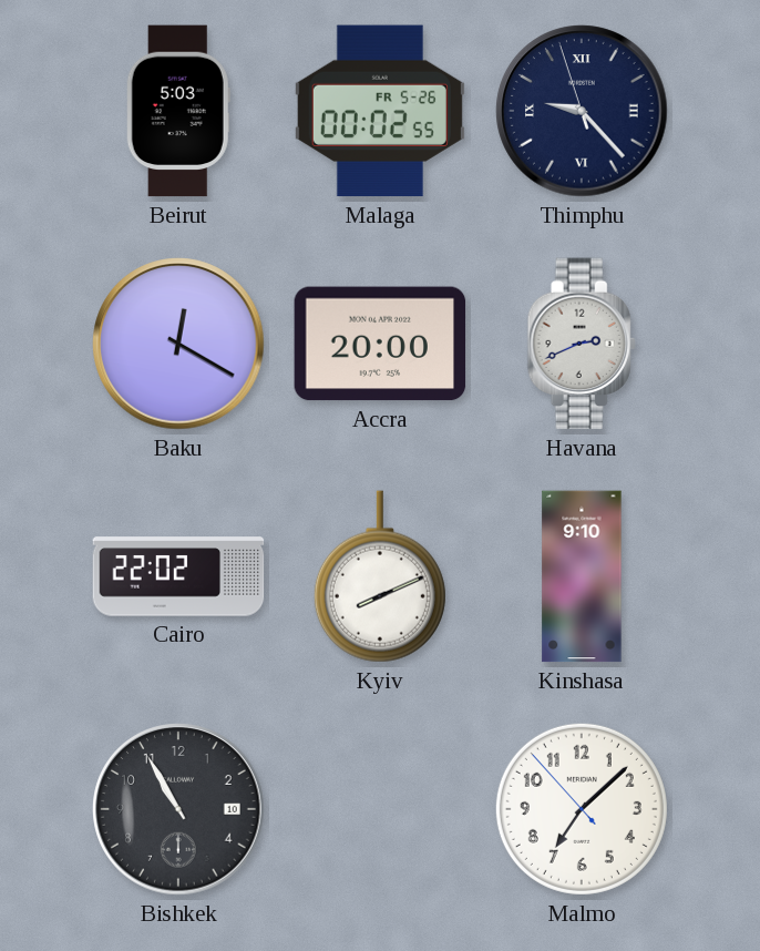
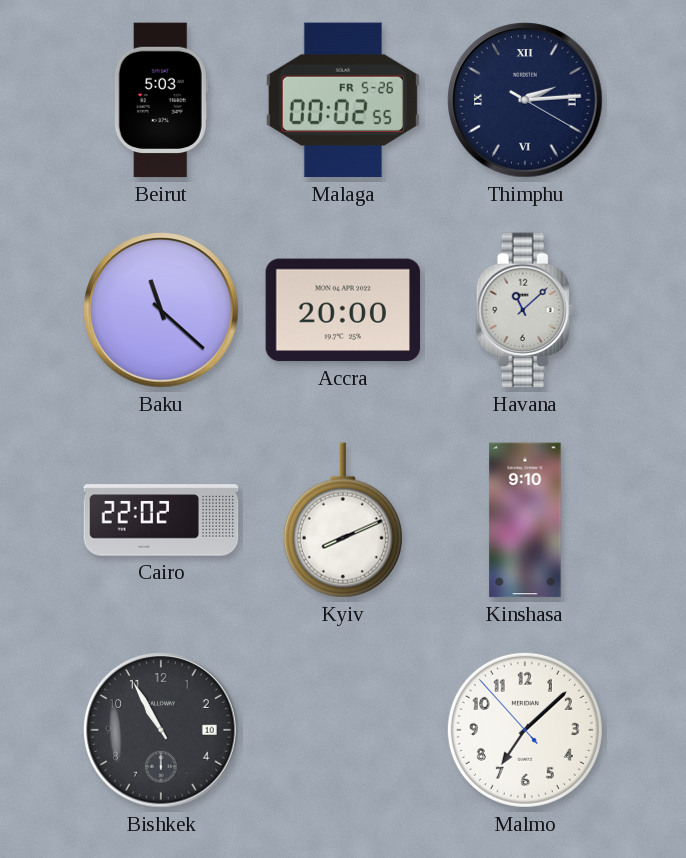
Thimphu: 9:22 -> 2:14 (525, 100)
Baku: 12:20 -> 11:22 (161, 310)
Havana: 2:41 -> 11:08 (525, 310)
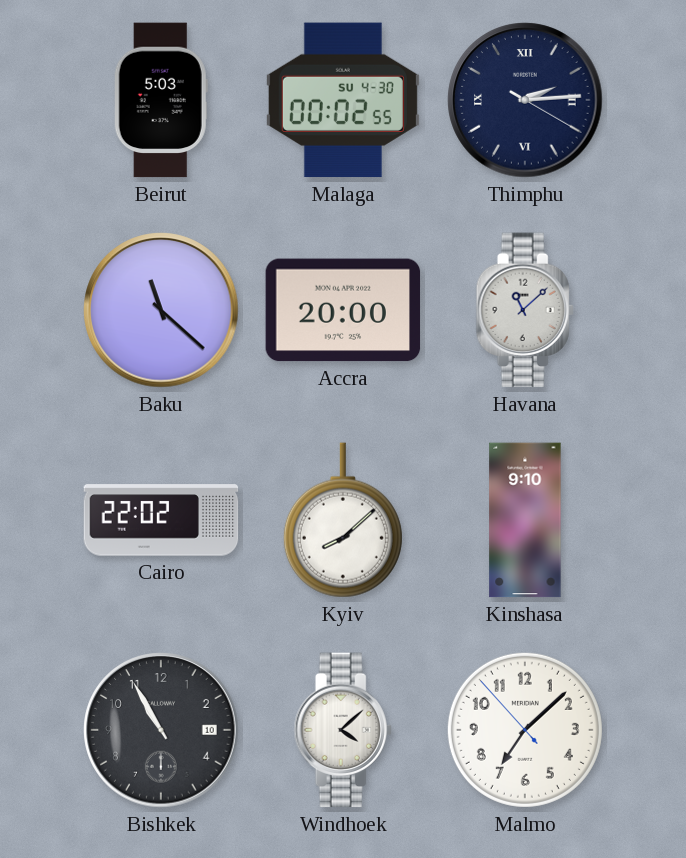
Malaga date: FR 5-26 -> SU 4-30 (343, 100)
Kyiv: 8:11 -> 8:08 (343, 520)
Windhoek: none -> 4:08 (343, 730)
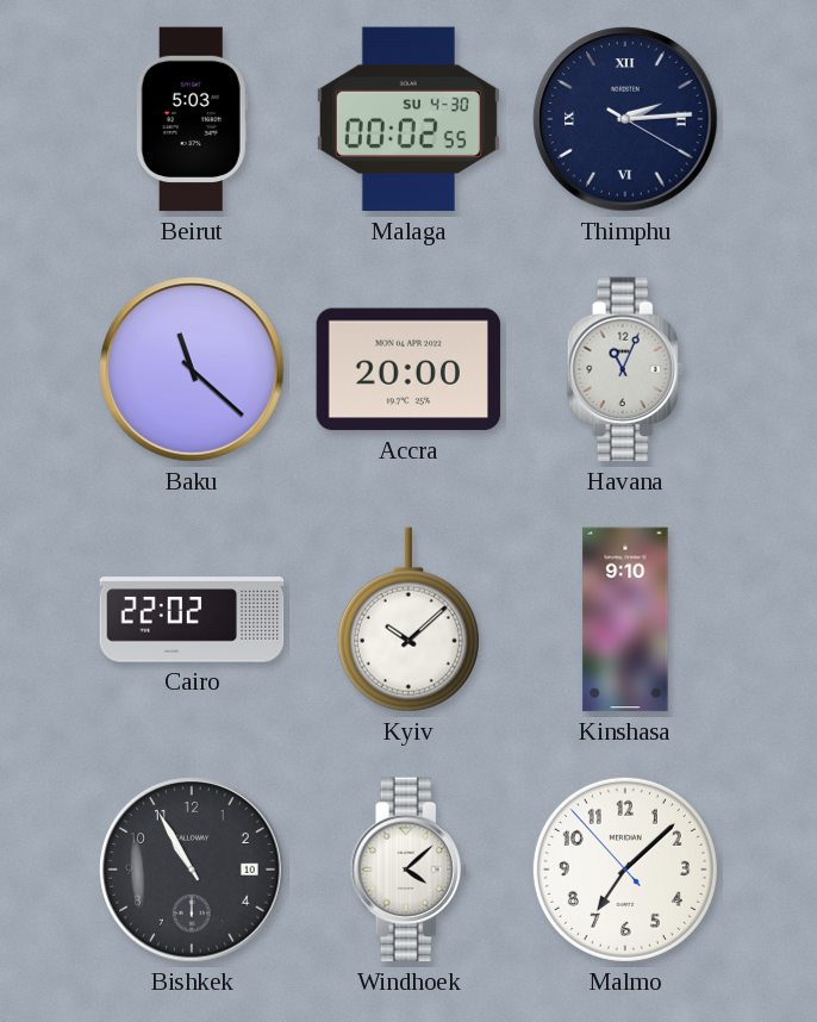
Havana: 11:08 -> 11:04 (625, 369)
Kyiv: 8:08 -> 10:08 (408, 619)
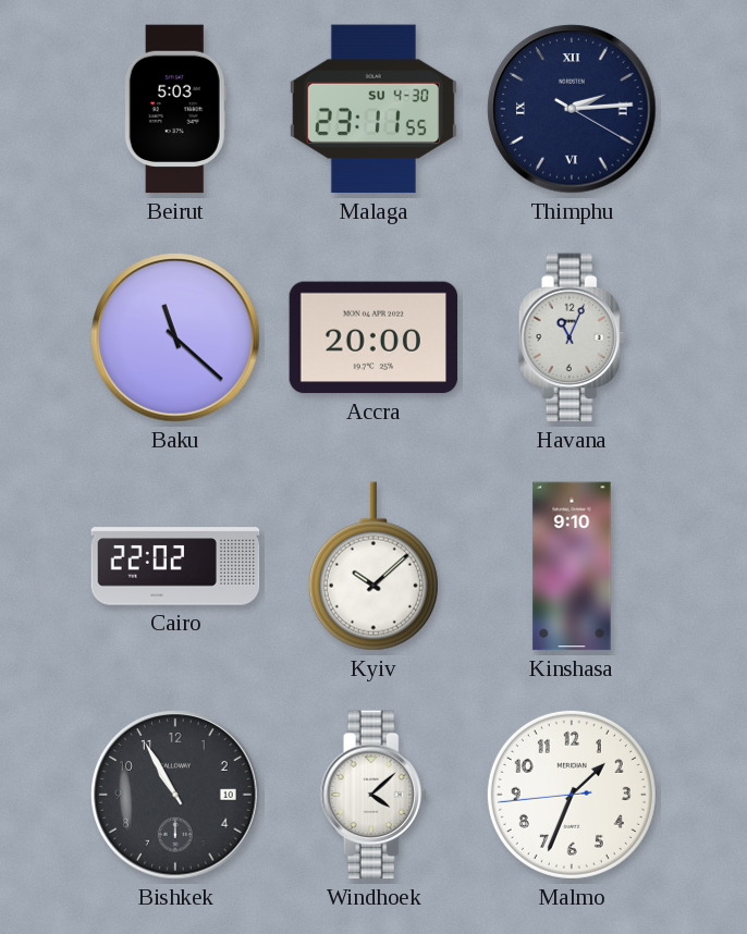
Malaga: 00:02 -> 23:11 (373, 109)
Malmo: 7:07 -> 1:33 (572, 795)
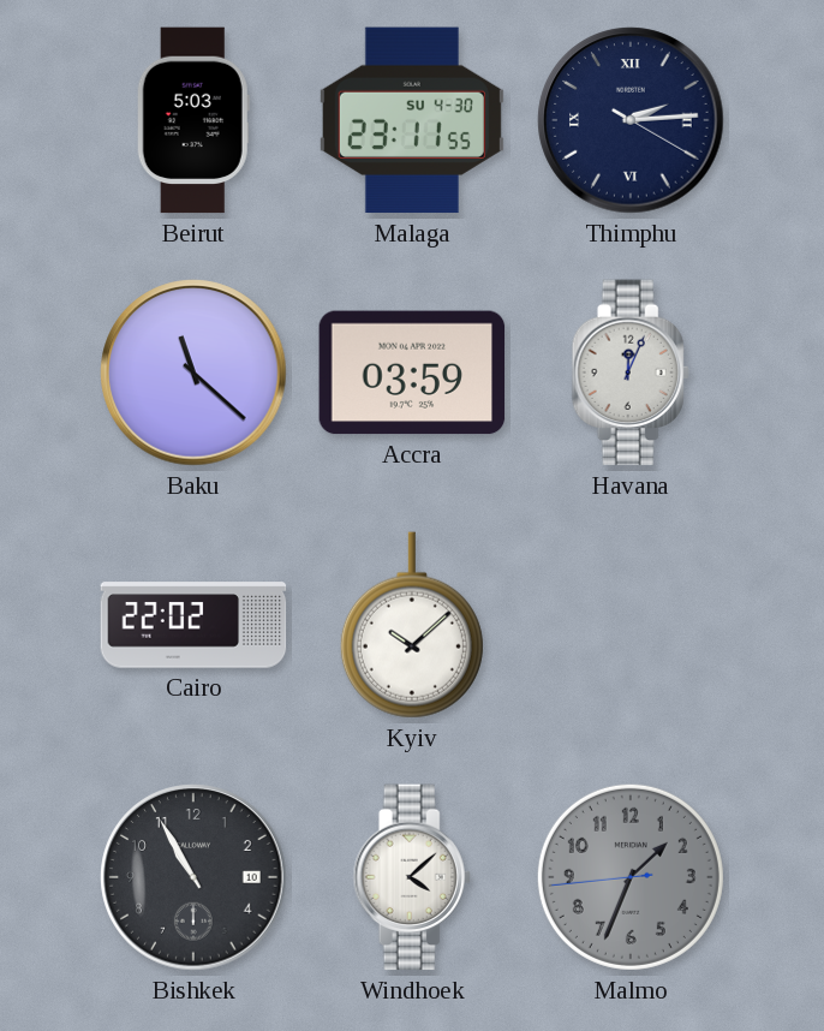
Accra: 20:00 -> 03:59 (412, 373)
Havana: 11:04 -> 12:04 (631, 373)
Kinshasa: 9:10 -> none (572, 566)
Malmo dial: white -> grey (631, 877)
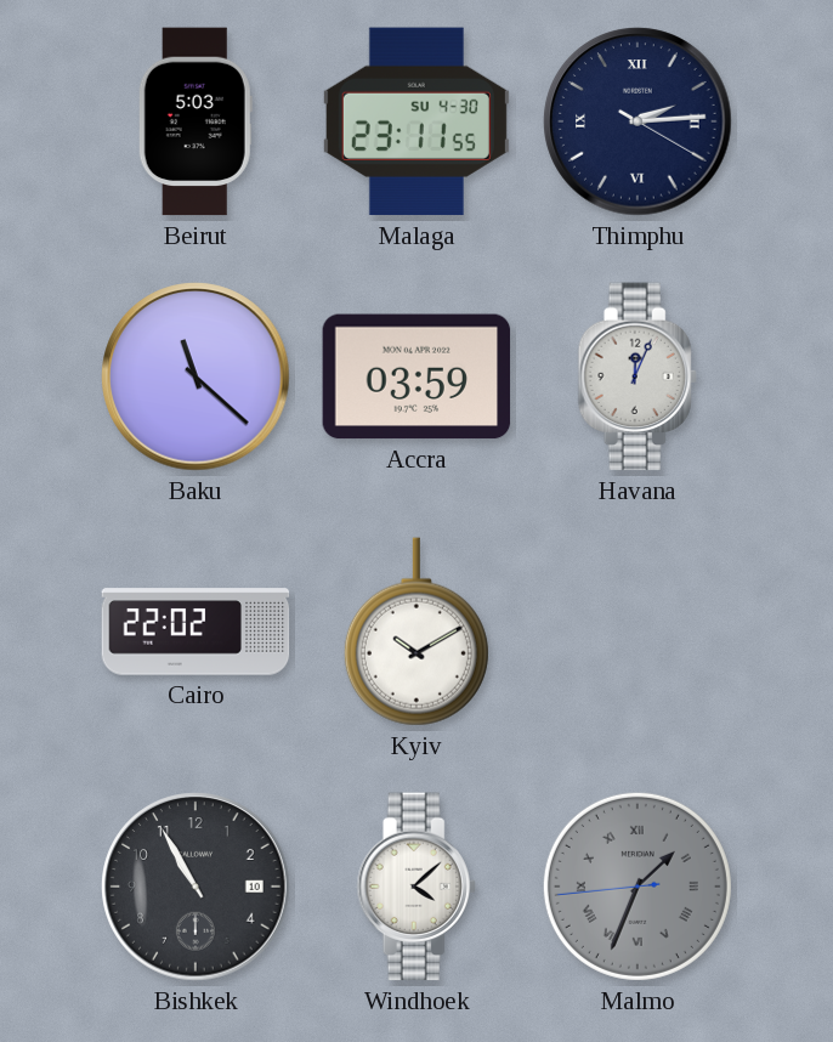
Kyiv: 10:08 -> 10:10 (416, 632)
Malmo numerals: Arabic -> Roman (637, 887)
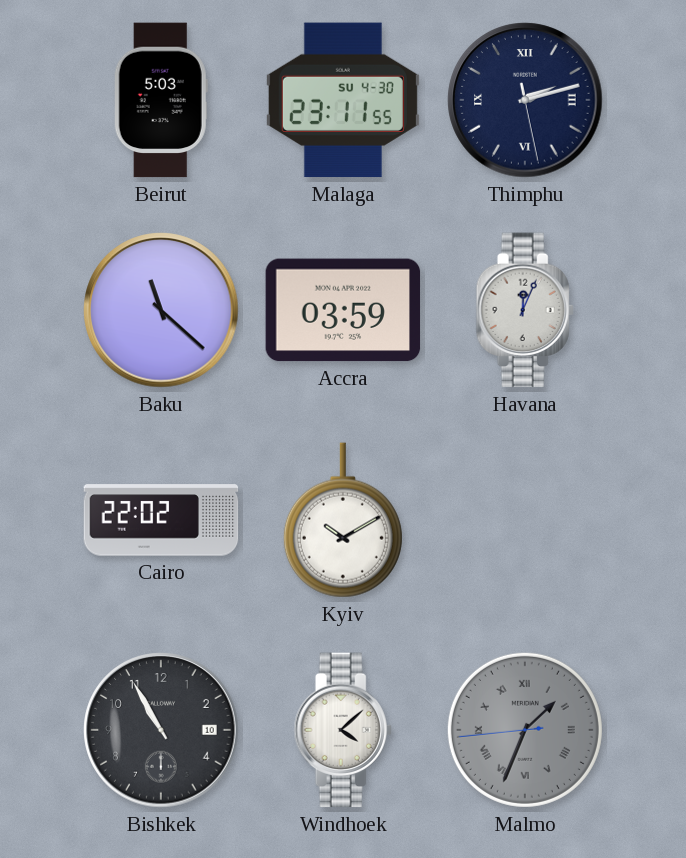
Thimphu: 2:14 -> 2:12 (525, 100)
